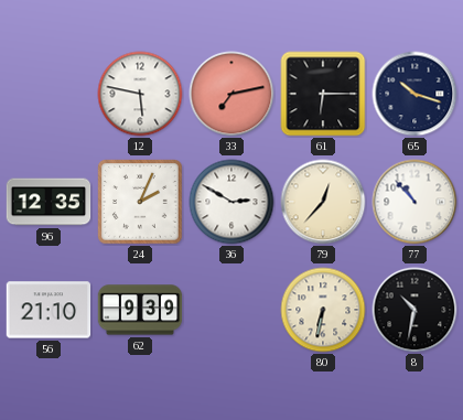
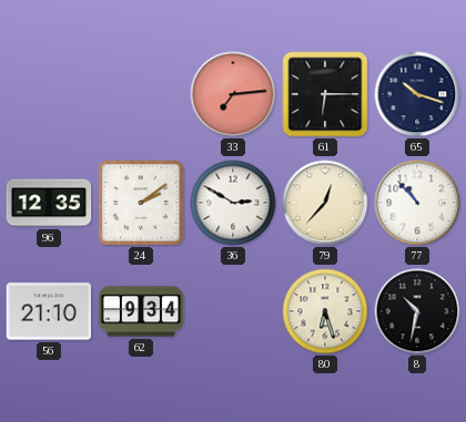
12: 5:47 -> none (140, 94)
33: 7:13 -> 7:14 (233, 94)
24: 2:04 -> 2:09 (141, 203)
62: 9:39 -> 9:34 (141, 311)
80: 6:32 -> 6:27 (325, 311)
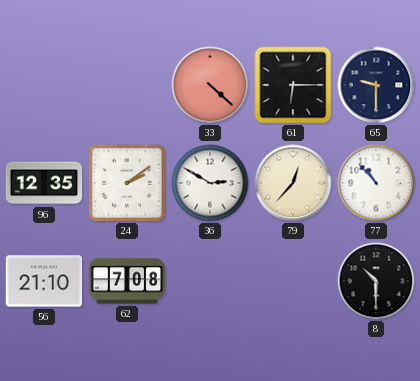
33: 7:14 -> 4:22 (210, 85)
65: 10:18 -> 9:30 (376, 85)
62: 9:34 -> 7:08 (127, 281)
80: 6:27 -> none (325, 311)
8: 10:32 -> 10:30 (376, 281)
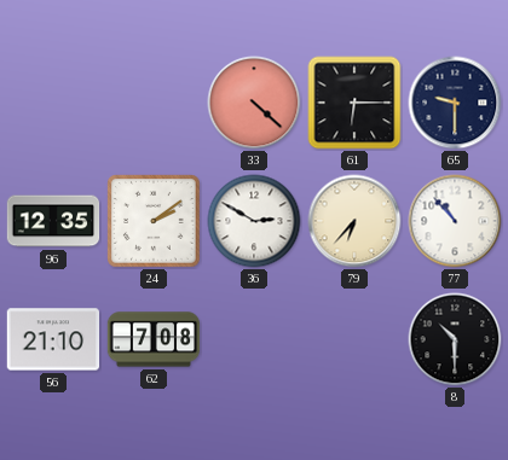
79: 12:37 -> 6:37 (354, 221)
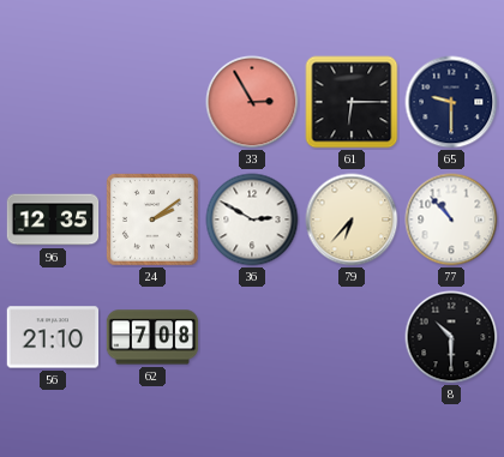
33: 4:22 -> 2:55 (252, 102)
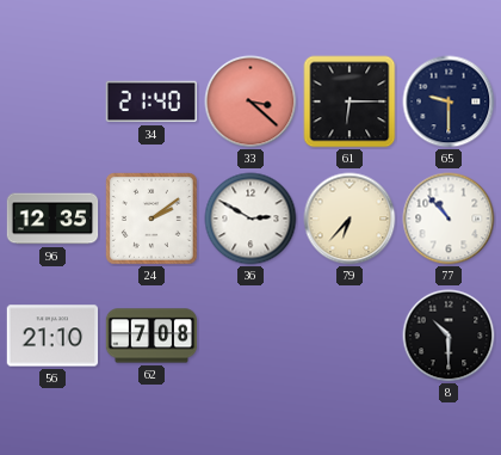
34: none -> 21:40 (150, 102)
33: 2:55 -> 3:22 (250, 102)
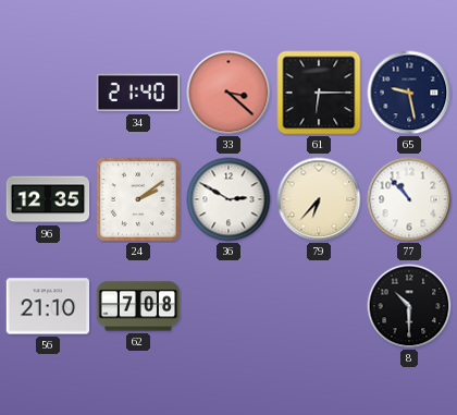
65: 9:30 -> 9:28 (409, 93)
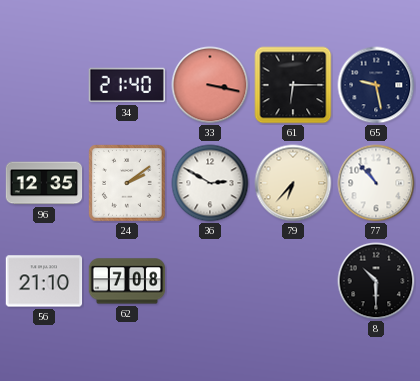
33: 3:22 -> 3:17 (210, 85)
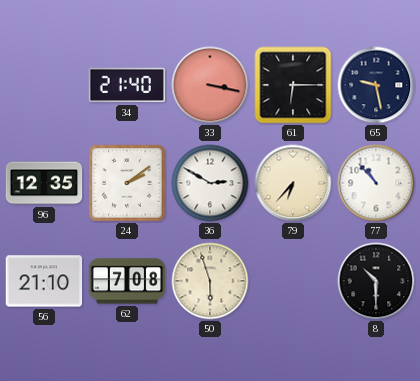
50: none -> 5:57 (210, 281)
